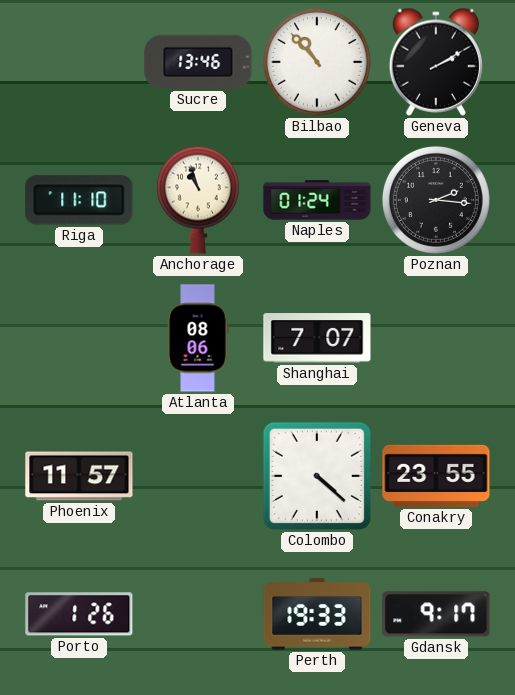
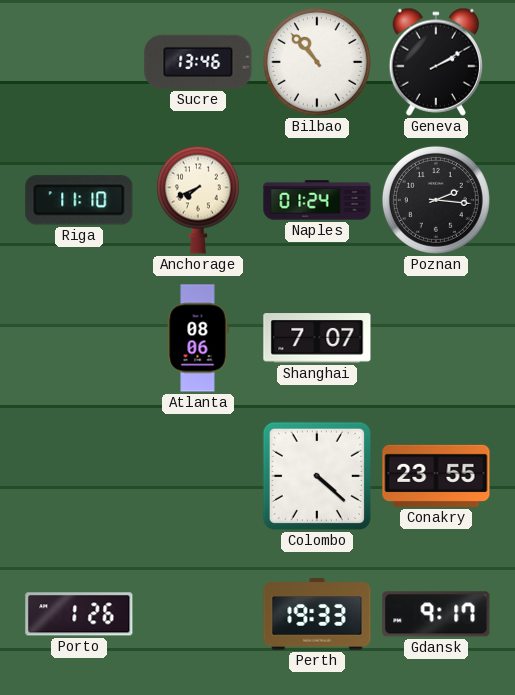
Anchorage: 10:57 -> 7:41 (198, 200)
Phoenix: 11:57 -> none (79, 476)
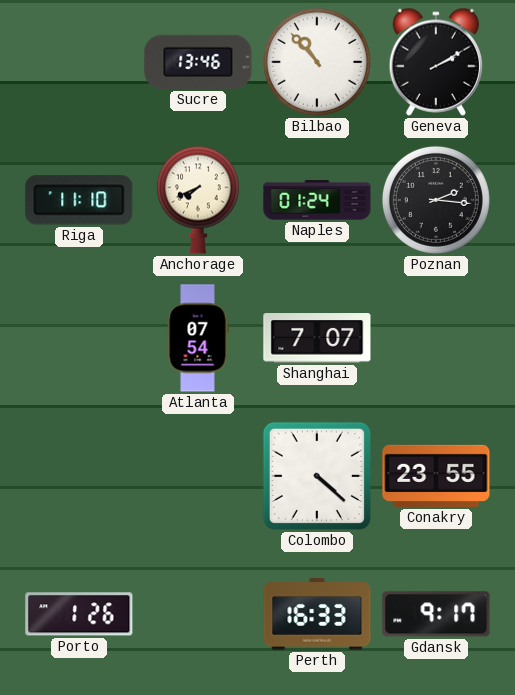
Atlanta: 08:06 -> 07:54 (198, 338)
Perth: 19:33 -> 16:33 (317, 614)
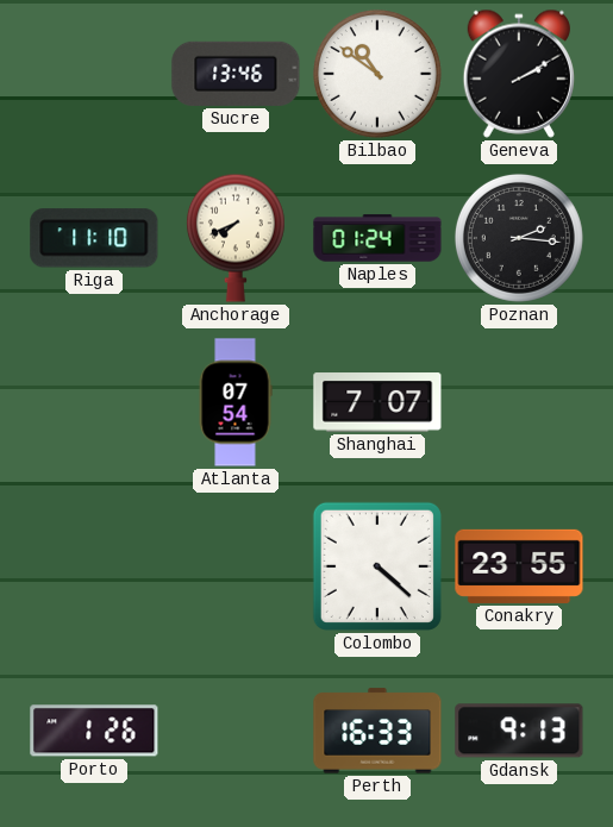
Bilbao: 10:53 -> 10:51 (377, 74)
Gdansk: 9:17 -> 9:13 (519, 731)
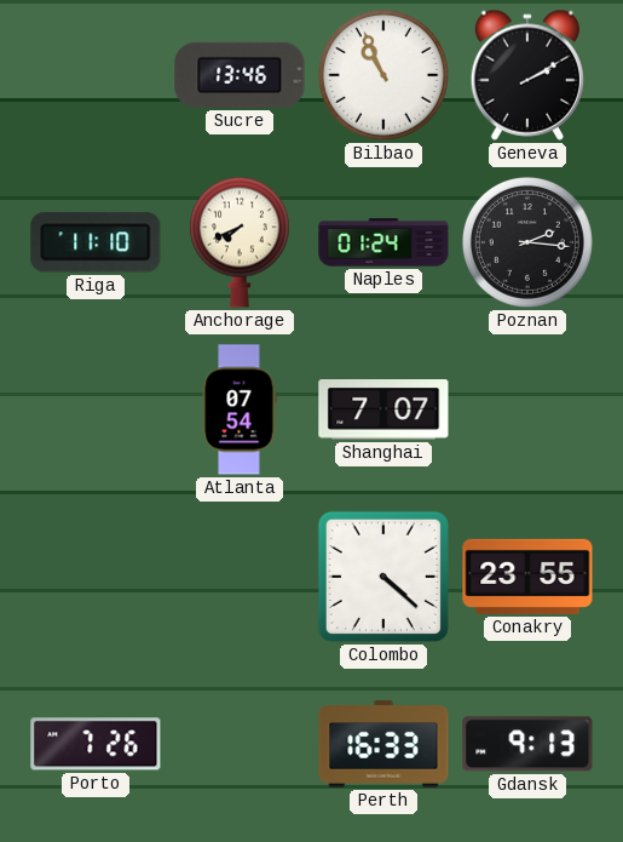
Bilbao: 10:51 -> 10:56 (383, 75)
Porto: 1:26 -> 7:26 (96, 744)
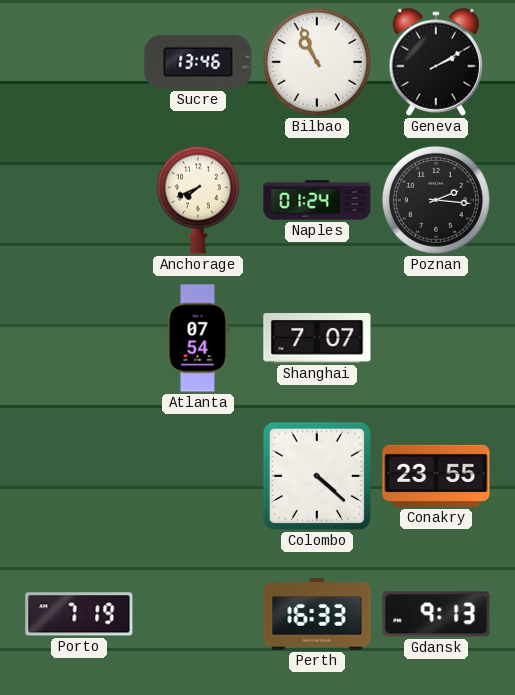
Riga: 11:10 -> none (96, 242)
Porto: 7:26 -> 7:19 (79, 614)
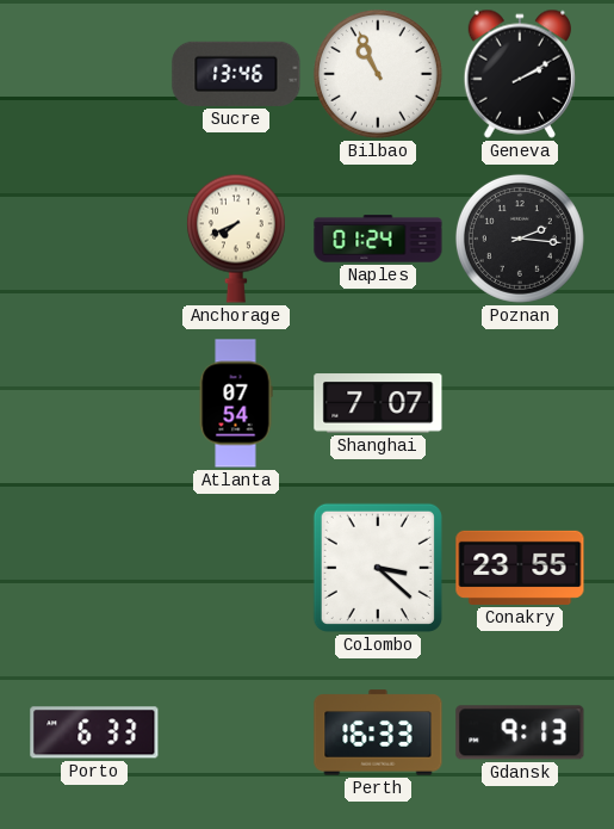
Colombo: 4:22 -> 3:22 (378, 568)
Porto: 7:19 -> 6:33 (94, 732)
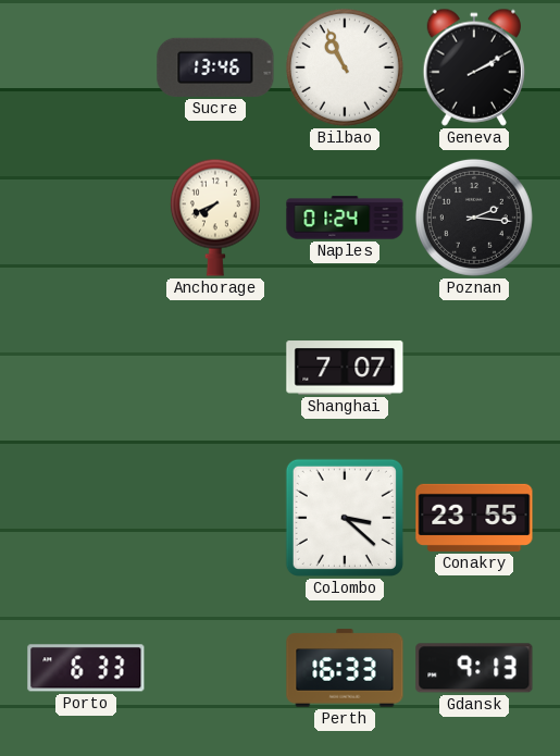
Atlanta: 07:54 -> none (236, 403)
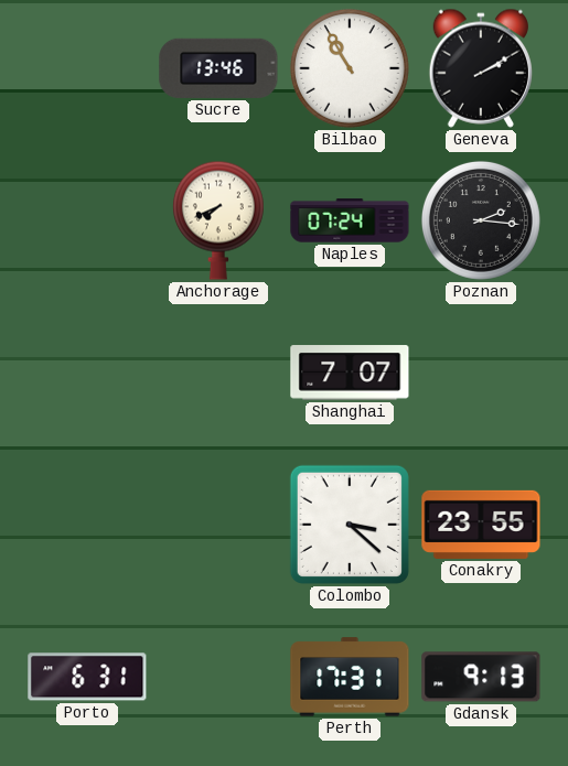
Bilbao: 10:56 -> 10:55 (350, 68)
Naples: 01:24 -> 07:24 (350, 220)
Porto: 6:33 -> 6:31 (87, 677)
Perth: 16:33 -> 17:31 (350, 677)
